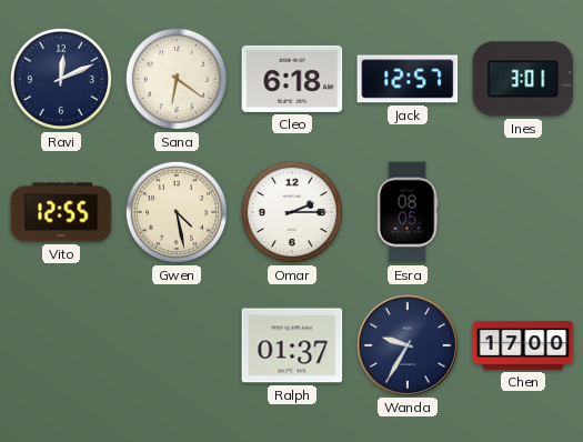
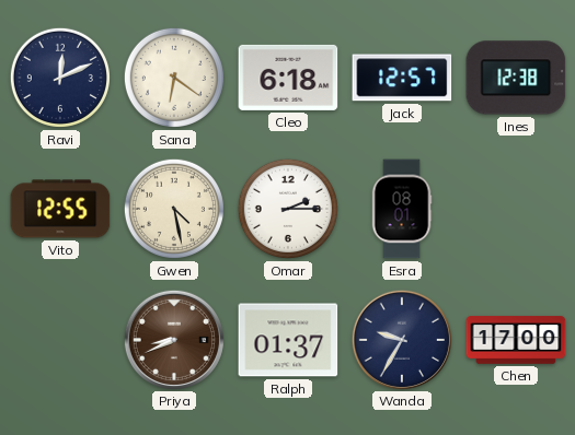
Ines: 3:01 -> 12:38 (516, 78)
Esra: 08:05 -> 08:01 (402, 209)
Priya: none -> 8:41 (173, 339)
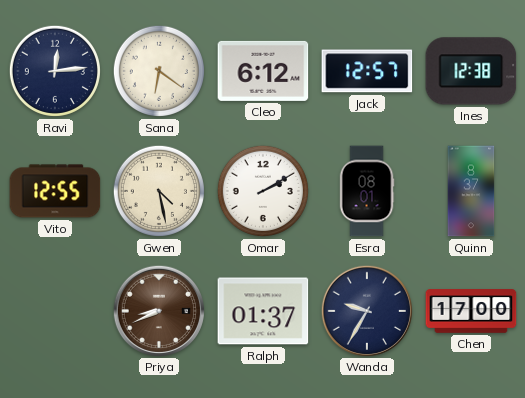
Ravi: 12:11 -> 12:14 (55, 71)
Cleo: 6:18 -> 6:12 (263, 71)
Omar: 2:15 -> 2:10 (263, 191)
Quinn: none -> 8:37 (471, 191)
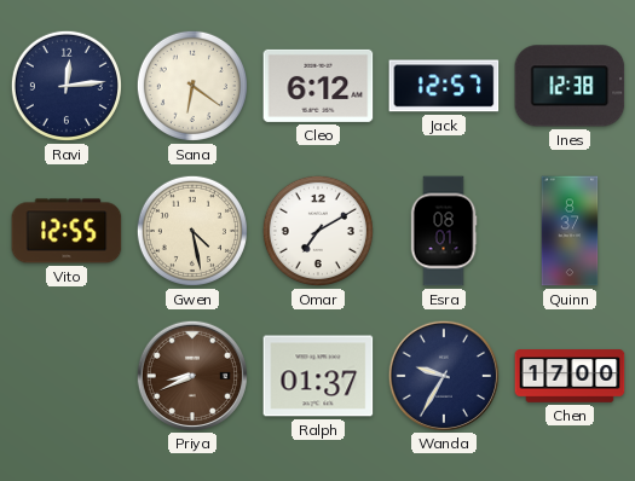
Omar: 2:10 -> 7:10 (318, 231)
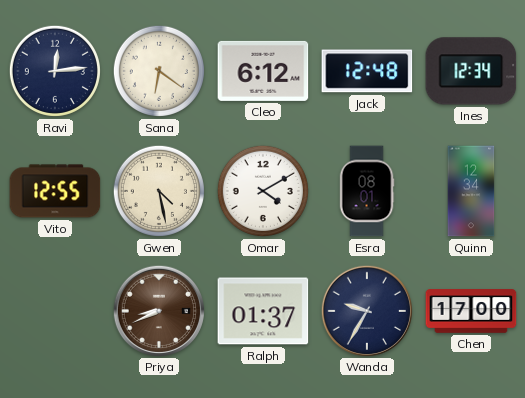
Jack: 12:57 -> 12:48 (367, 71)
Ines: 12:38 -> 12:34 (471, 71)
Omar: 7:10 -> 4:10 (263, 191)
Quinn: 8:37 -> 12:34 (471, 191)
